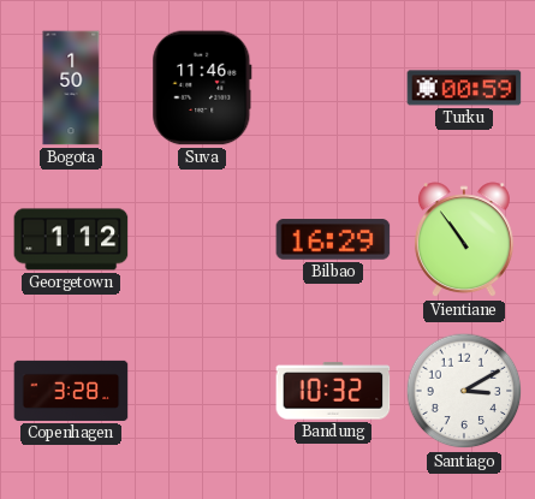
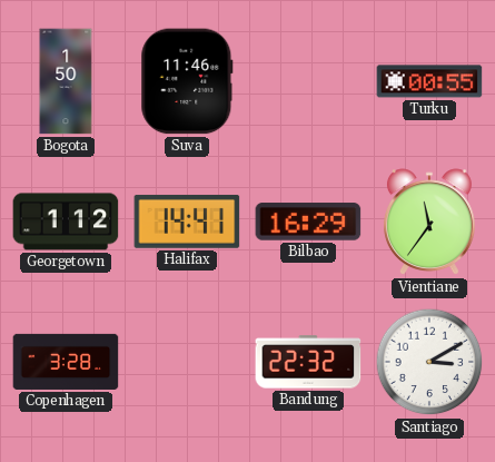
Turku: 00:59 -> 00:55 (429, 81)
Halifax: none -> 14:41 (187, 222)
Vientiane: 10:54 -> 11:36 (429, 223)
Bandung: 10:32 -> 22:32 (308, 362)
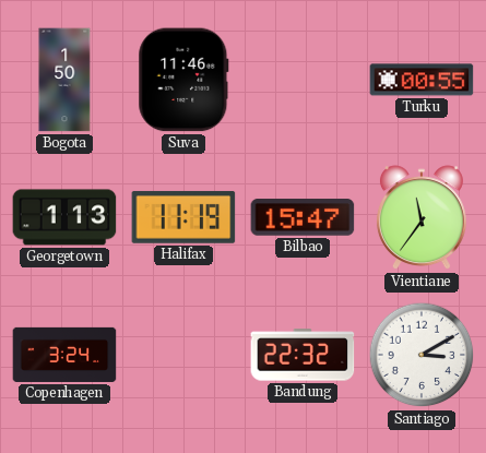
Georgetown: 1:12 -> 1:13 (64, 217)
Halifax: 14:41 -> 11:19 (183, 217)
Bilbao: 16:29 -> 15:47 (303, 217)
Copenhagen: 3:28 -> 3:24 (64, 355)
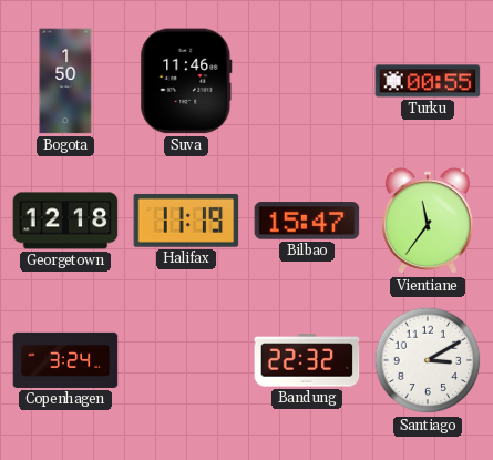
Georgetown: 1:13 -> 12:18 (65, 221)
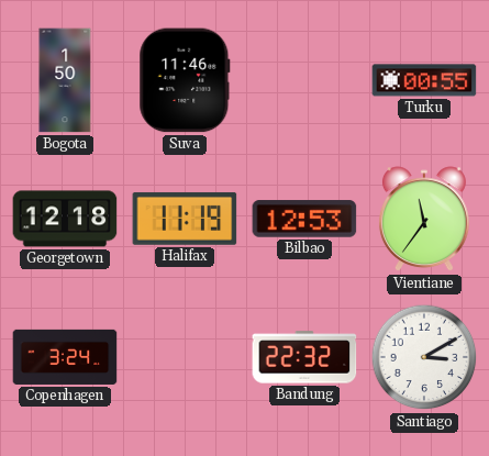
Bilbao: 15:47 -> 12:53 (304, 219)
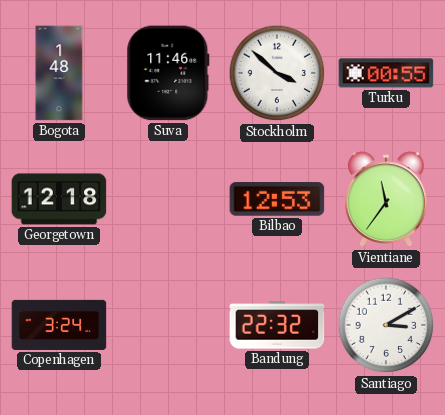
Bogota: 1:50 -> 1:48 (59, 73)
Stockholm: none -> 3:52 (277, 73)
Halifax: 11:19 -> none (185, 219)
